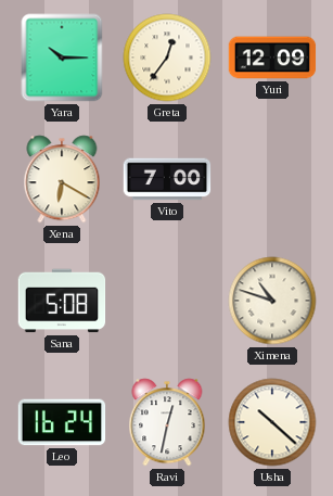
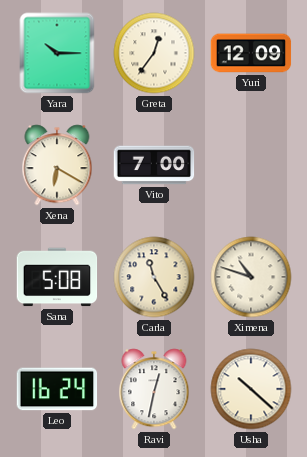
Carla: none -> 11:25 (154, 277)
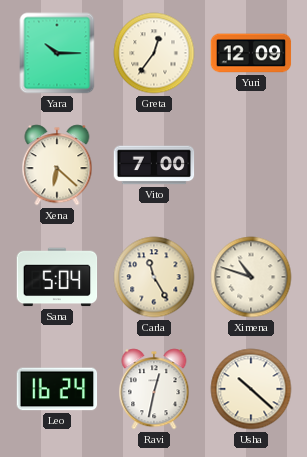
Xena: 6:20 -> 6:22 (57, 165)
Sana: 5:08 -> 5:04 (57, 277)
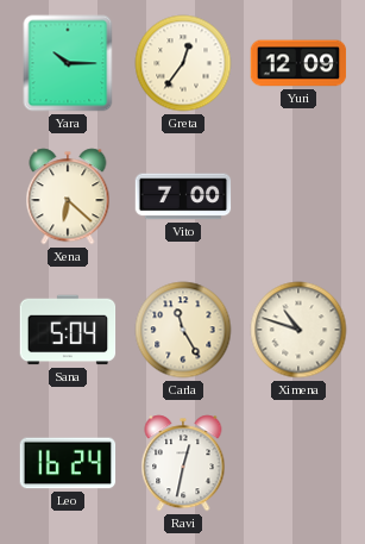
Usha: 10:22 -> none (251, 389)
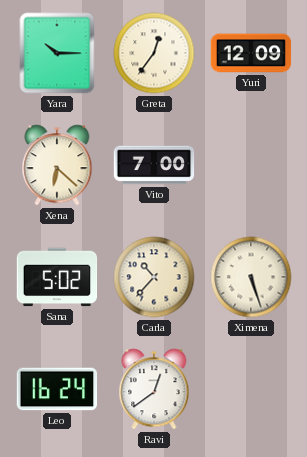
Sana: 5:04 -> 5:02 (57, 277)
Carla: 11:25 -> 10:37 (154, 277)
Ximena: 10:48 -> 5:27 (251, 277)
Ravi: 12:32 -> 12:39 (154, 389)
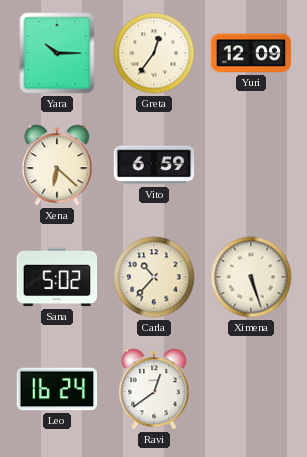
Vito: 7:00 -> 6:59 (154, 165)
